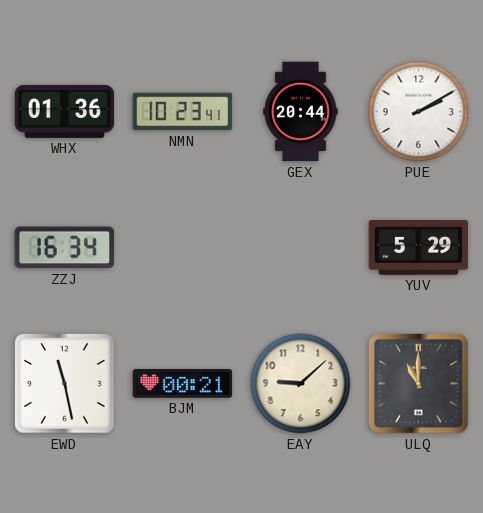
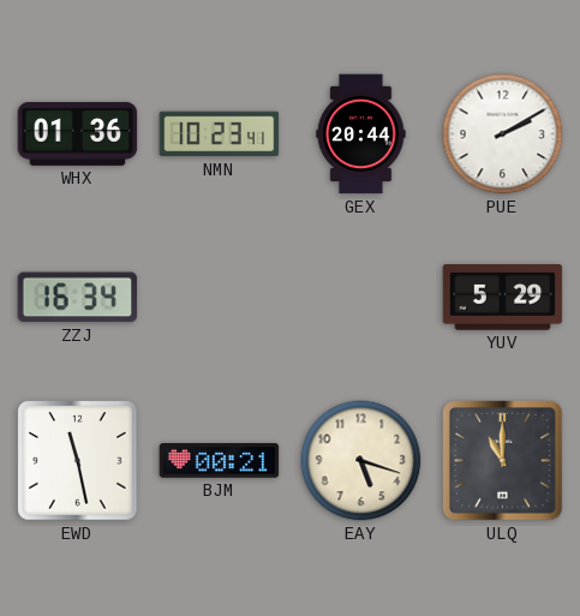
EAY: 9:08 -> 5:18 (361, 461)
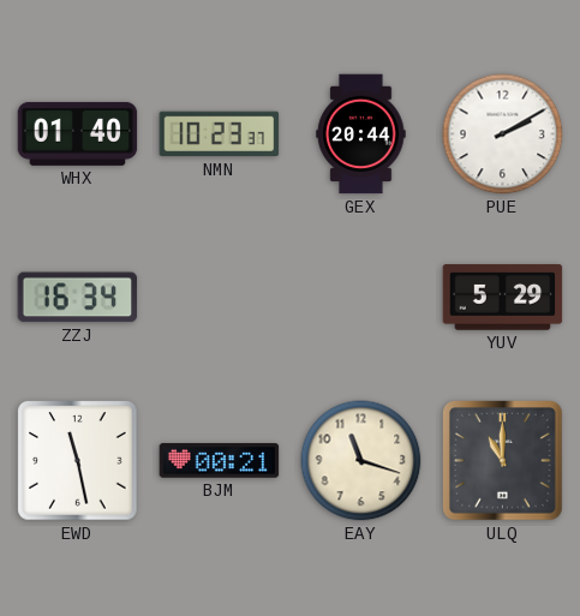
WHX: 01:36 -> 01:40 (78, 133)
NMN: 10:23:41 -> 10:23:37 (220, 134)
EAY: 5:18 -> 11:18 (361, 461)
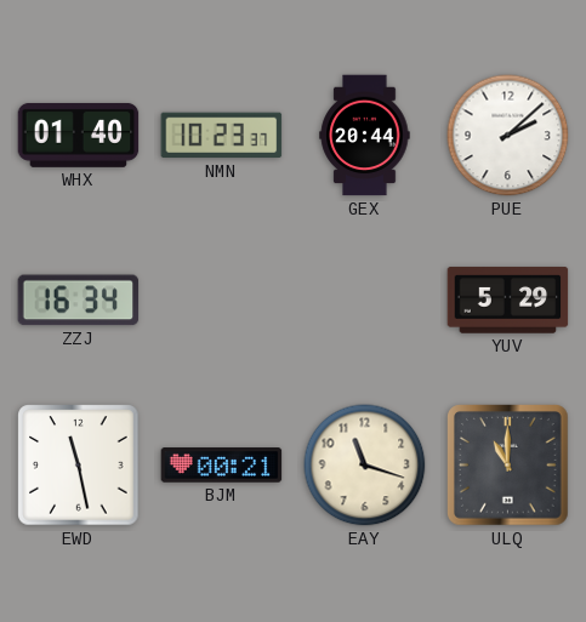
PUE: 2:10 -> 2:08 (508, 136)
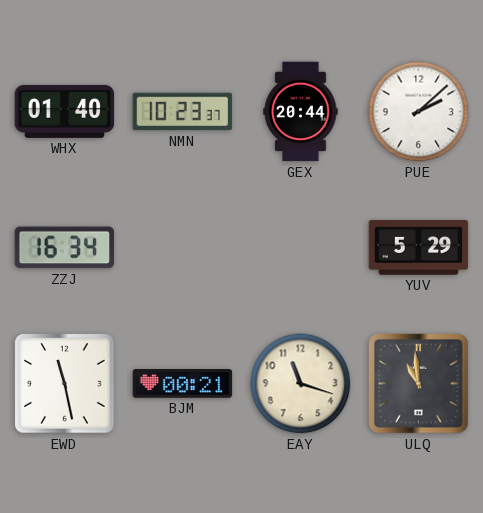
ULQ: 11:00 -> 10:59 (419, 384)
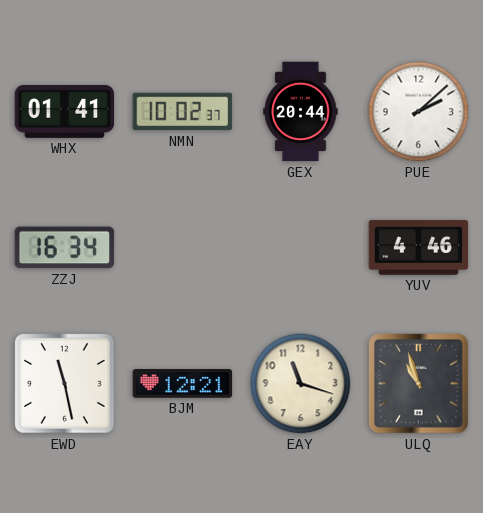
WHX: 01:40 -> 01:41 (65, 111)
NMN: 10:23 -> 10:02 (183, 112)
YUV: 5:29 -> 4:46 (419, 248)
BJM: 00:21 -> 12:21 (183, 384)
ULQ: 10:59 -> 10:57 (419, 384)
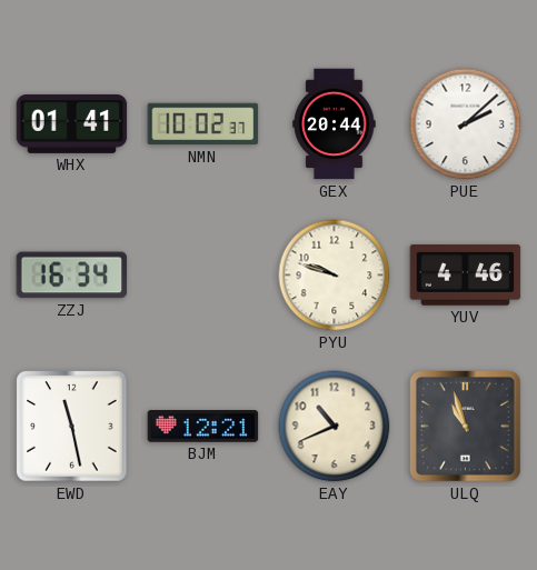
PYU: none -> 9:48 (335, 276)
EAY: 11:18 -> 10:41 (335, 427)
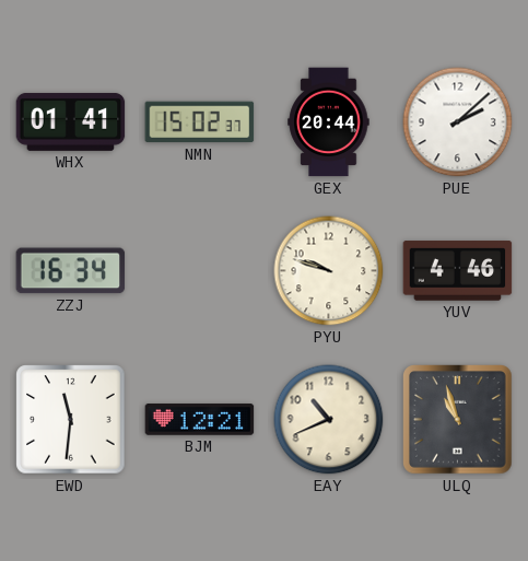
NMN: 10:02 -> 15:02 (200, 122)
EWD: 11:28 -> 11:31 (71, 420)
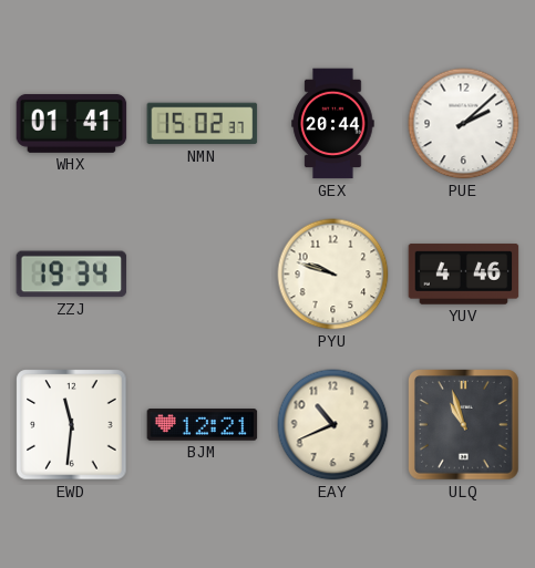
ZZJ: 16:34 -> 19:34 (72, 275)
